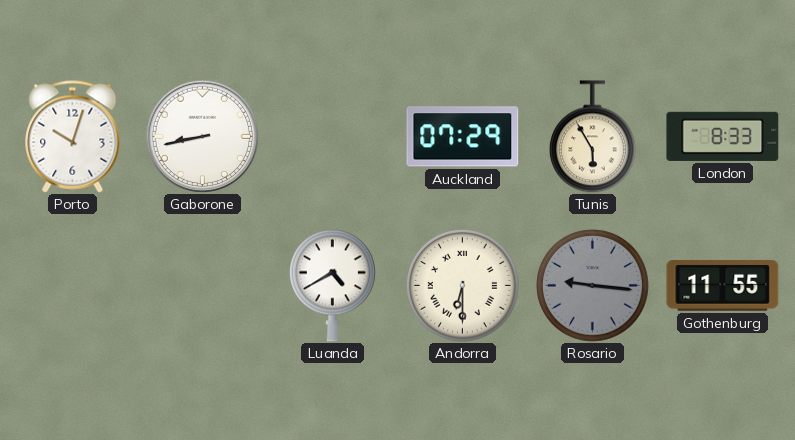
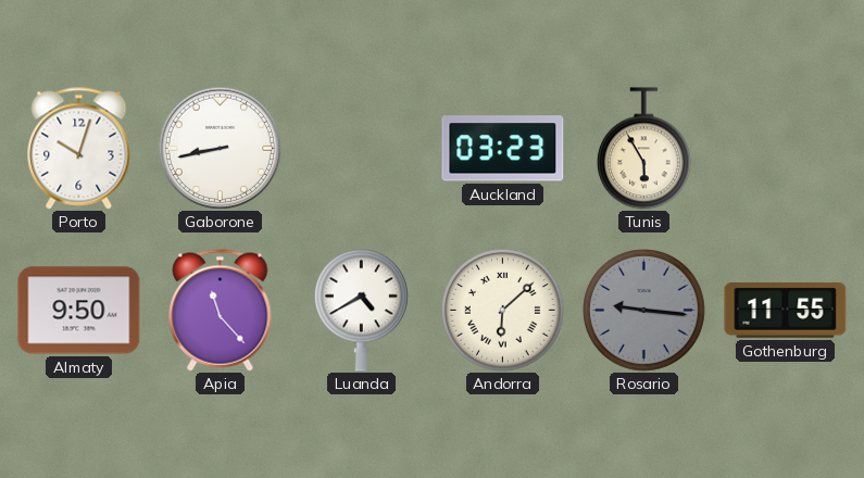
Auckland: 07:29 -> 03:23 (503, 149)
London: 8:33 -> none (723, 136)
Almaty: none -> 9:50 (79, 311)
Apia: none -> 11:23 (221, 311)
Andorra: 6:30 -> 6:08 (503, 311)
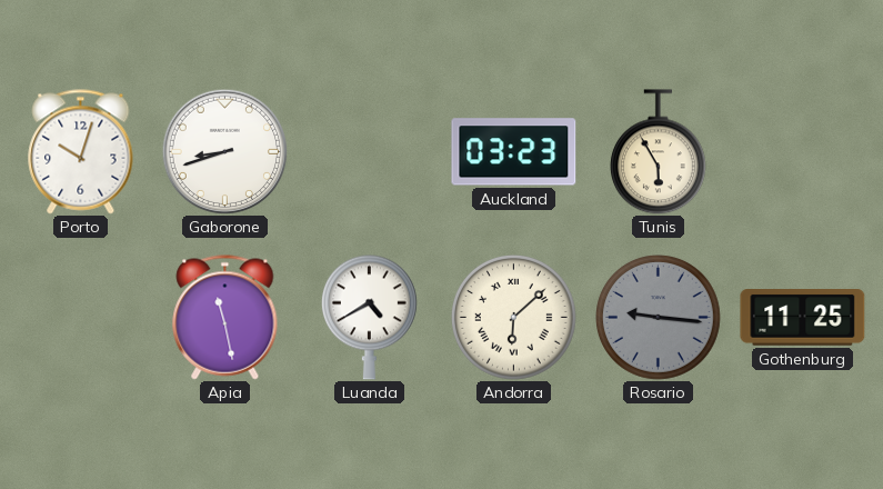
Gaborone: 8:43 -> 8:42 (224, 151)
Almaty: 9:50 -> none (79, 311)
Apia: 11:23 -> 11:28 (225, 318)
Gothenburg: 11:55 -> 11:25 (803, 318)
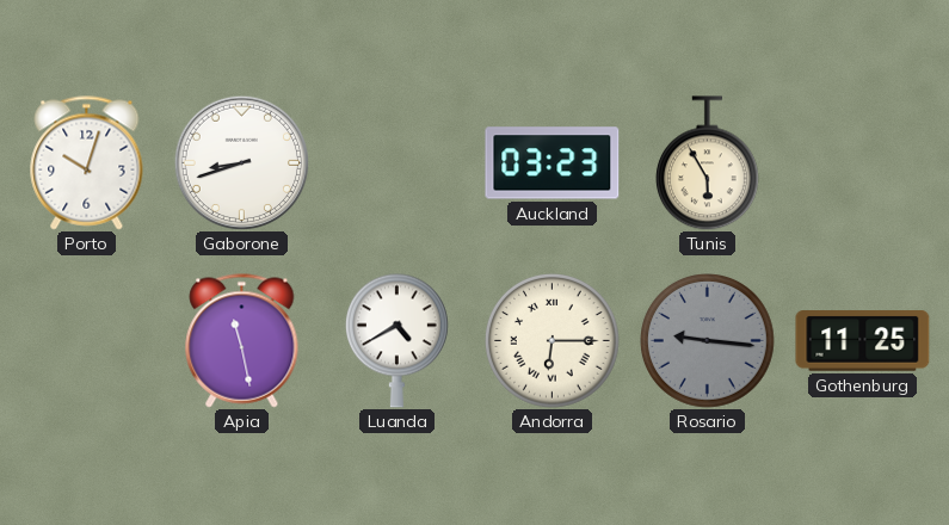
Andorra: 6:08 -> 6:15 (553, 341)
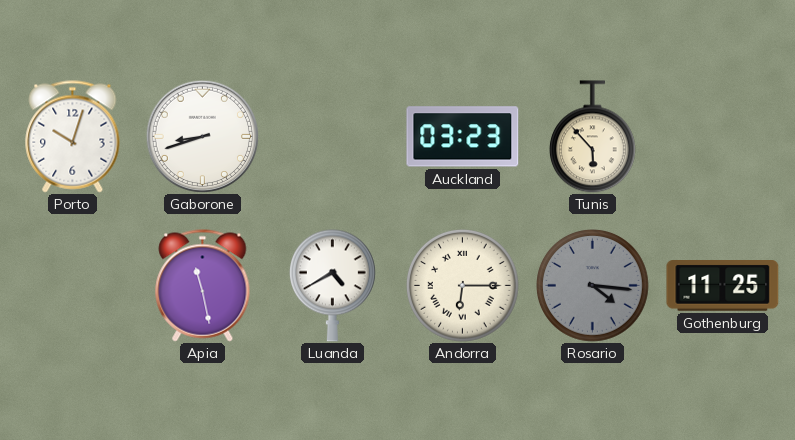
Tunis: 5:55 -> 5:53 (592, 137)
Rosario: 9:16 -> 4:16 (593, 286)
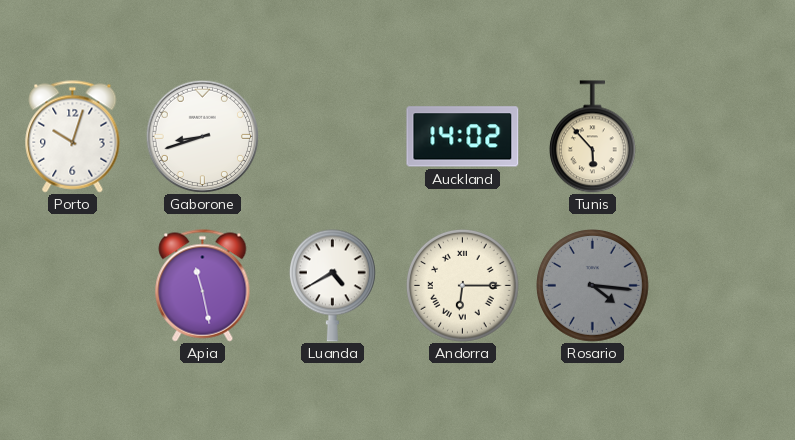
Auckland: 03:23 -> 14:02 (463, 137)
Gothenburg: 11:25 -> none (723, 286)
